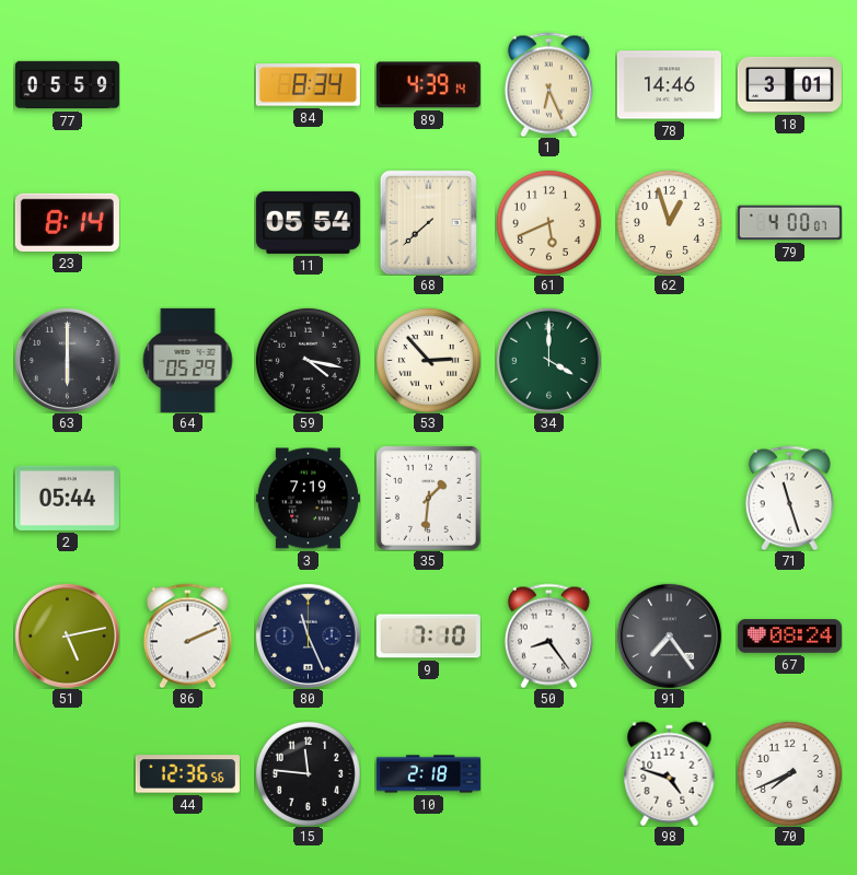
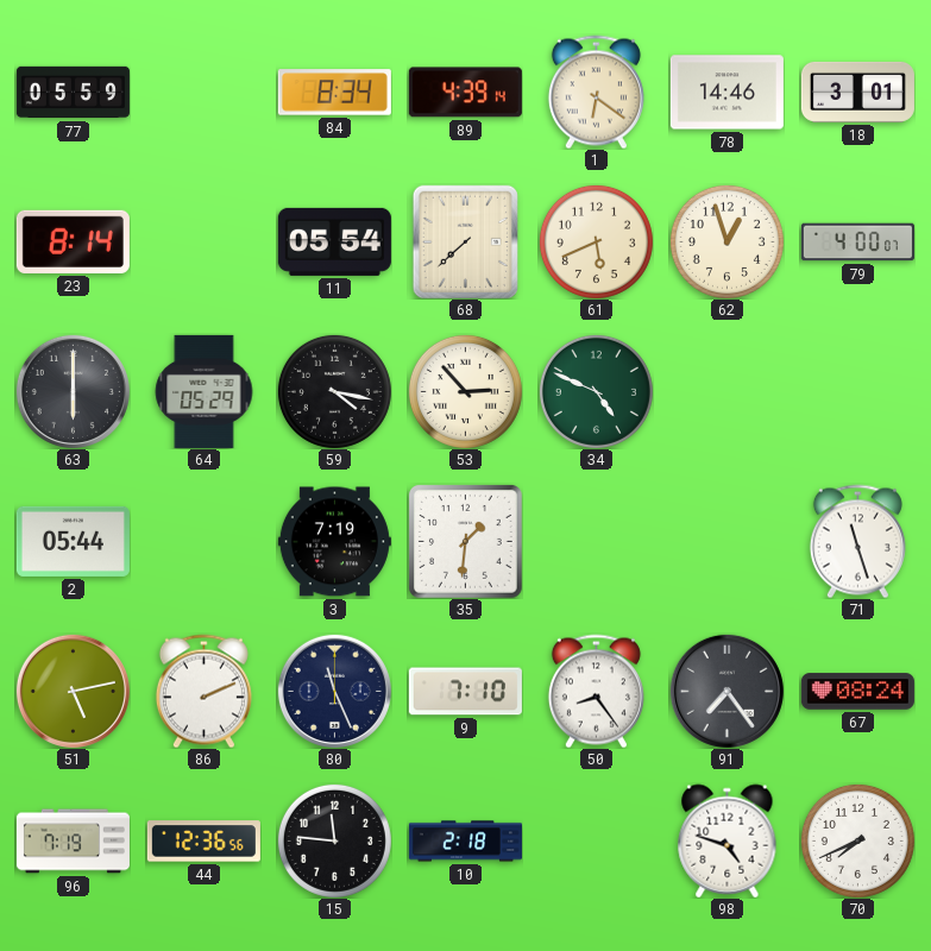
1: 6:26 -> 6:21 (596, 92)
34: 4:00 -> 4:49 (596, 391)
96: none -> 7:19 (73, 842)
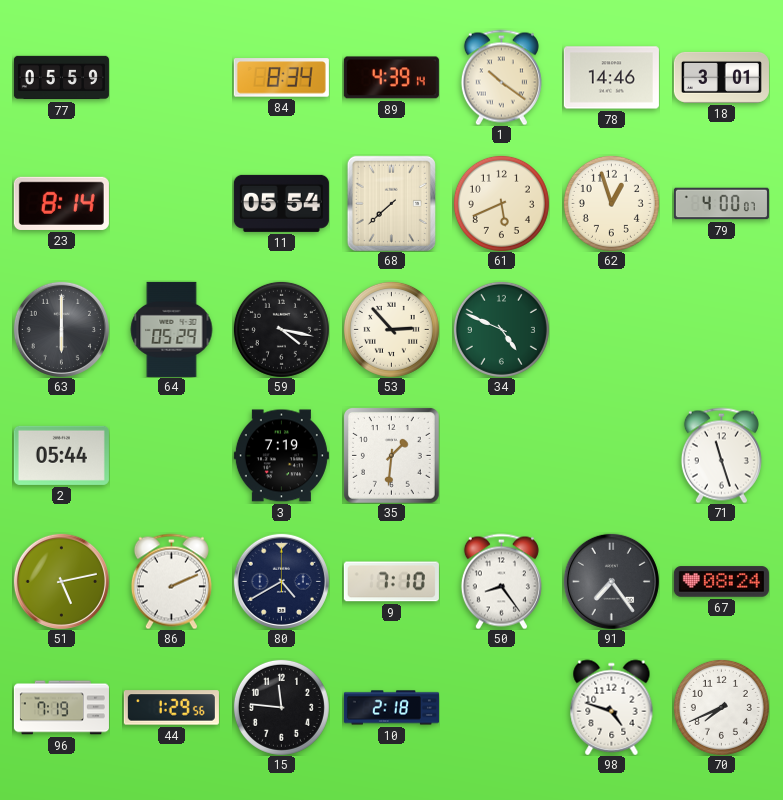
1: 6:21 -> 10:21 (501, 77)
80: 11:26 -> 4:40 (281, 581)
44: 12:36 -> 1:29 (171, 708)
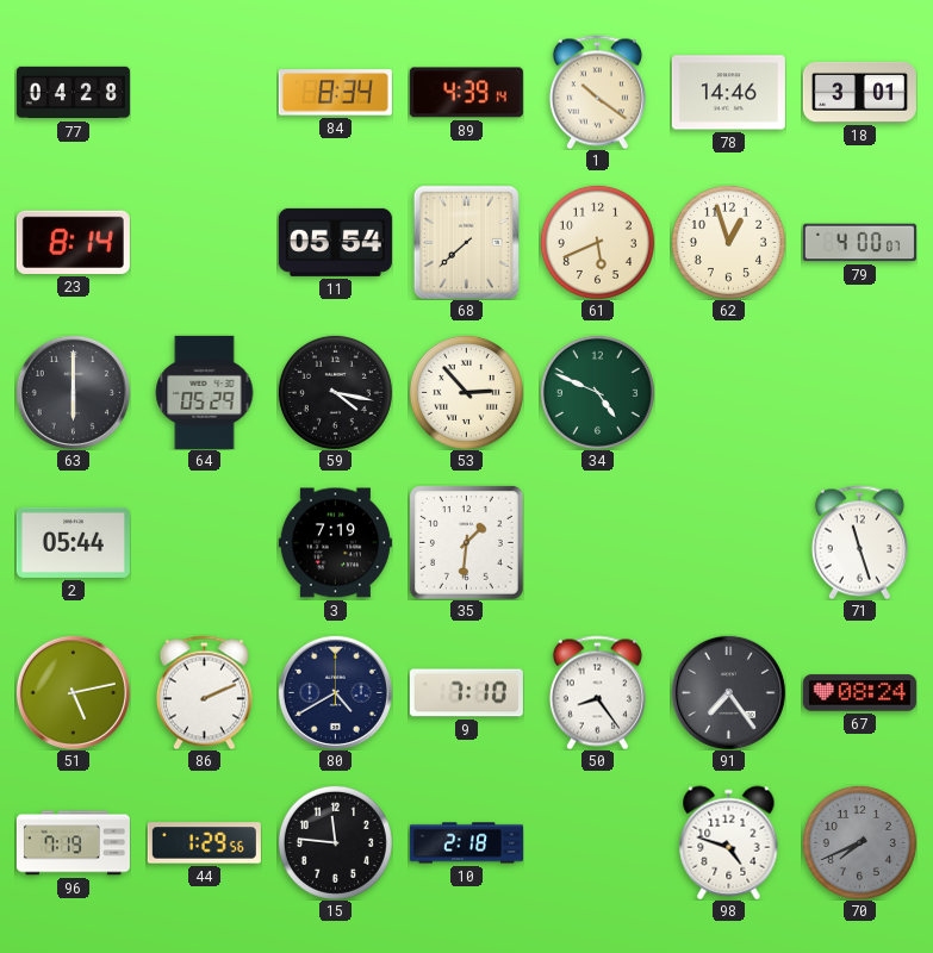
77: 05:59 -> 04:28 (73, 93)
70 dial: white -> grey (859, 842)
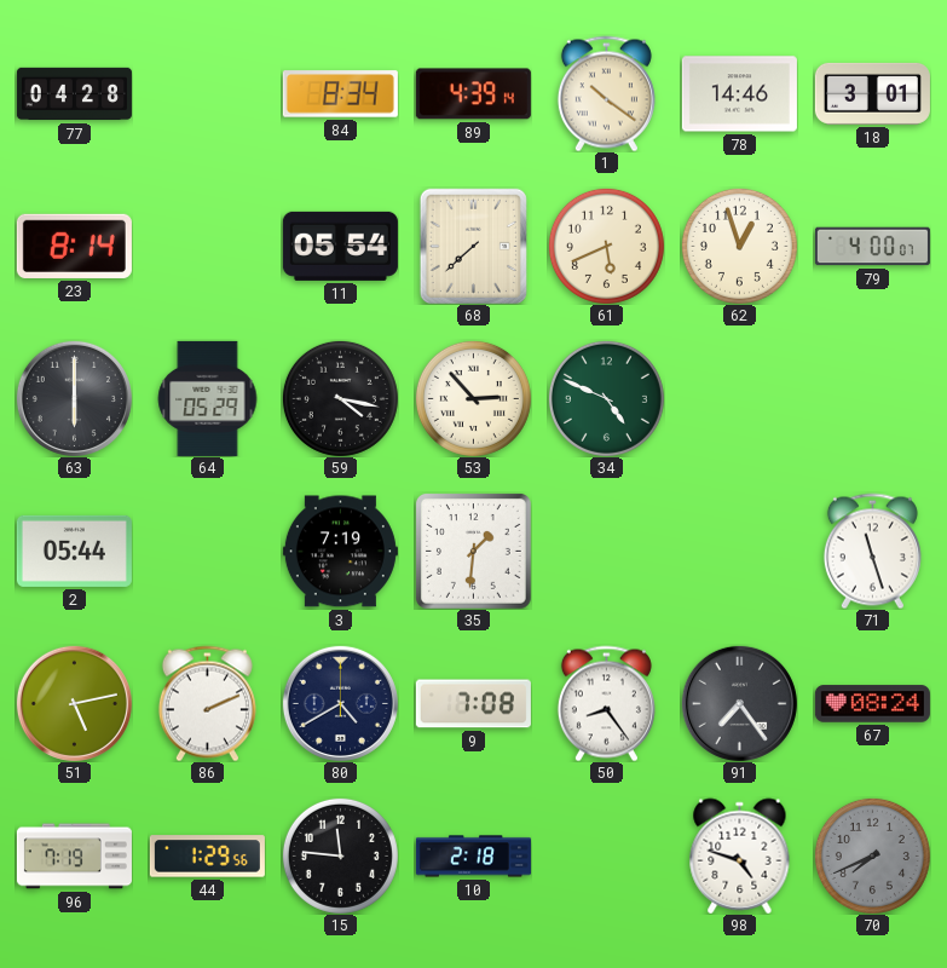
9: 7:10 -> 7:08 (473, 704)
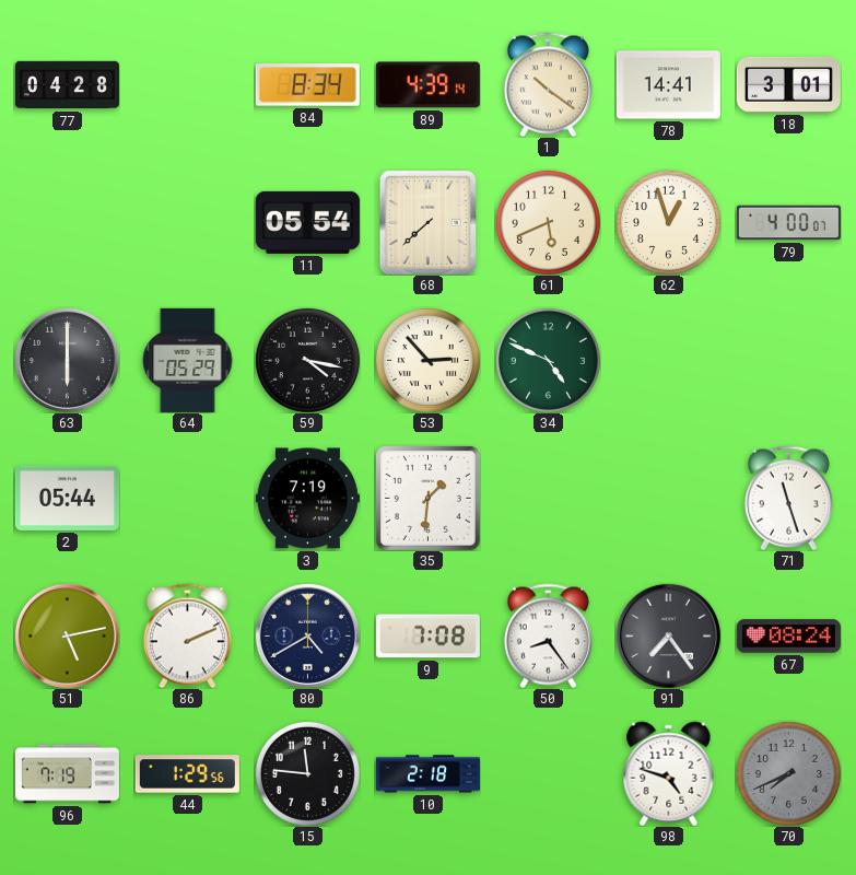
78: 14:46 -> 14:41 (668, 85)
23: 8:14 -> none (74, 246)
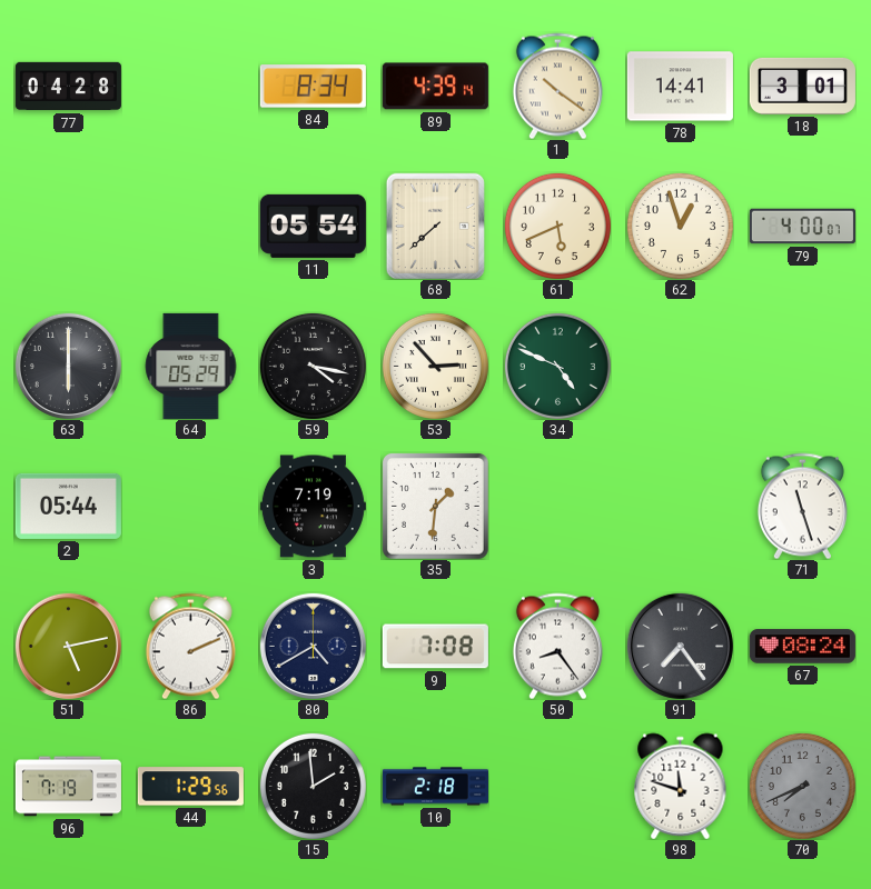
15: 11:46 -> 1:59 (313, 786)
98: 4:48 -> 11:48 (681, 786)
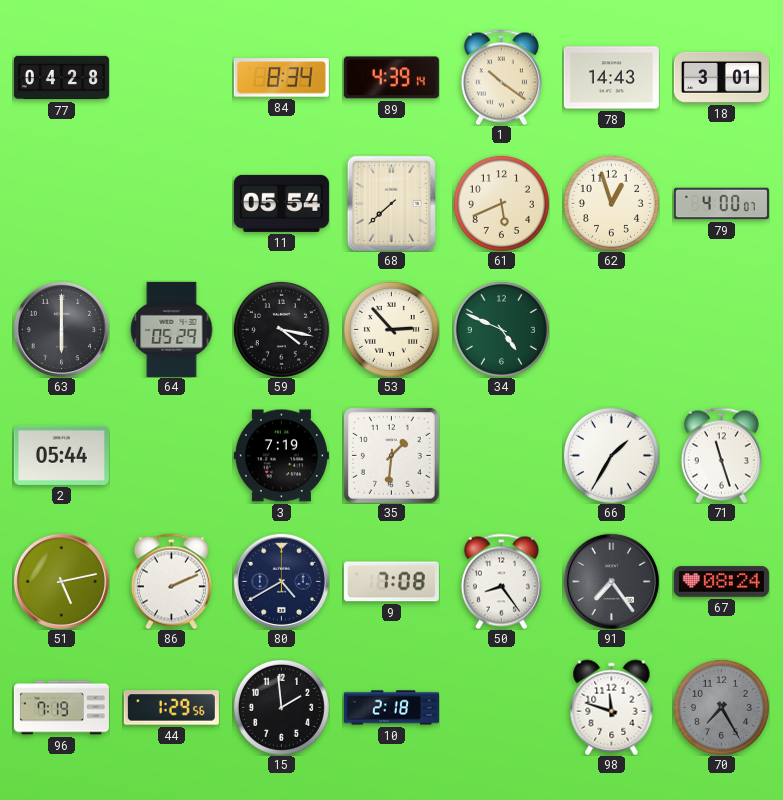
78: 14:41 -> 14:43 (611, 78)
66: none -> 1:35 (611, 455)
70: 7:41 -> 7:25 (721, 707)
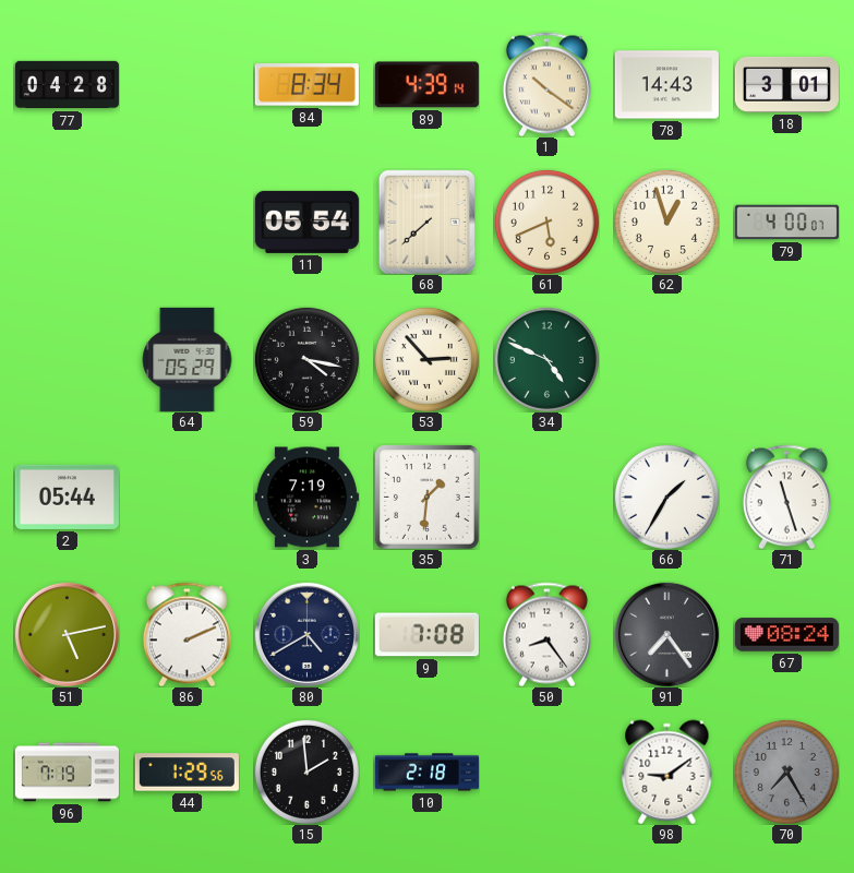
63: 6:00 -> none (61, 329)
98: 11:48 -> 9:09 (667, 772)
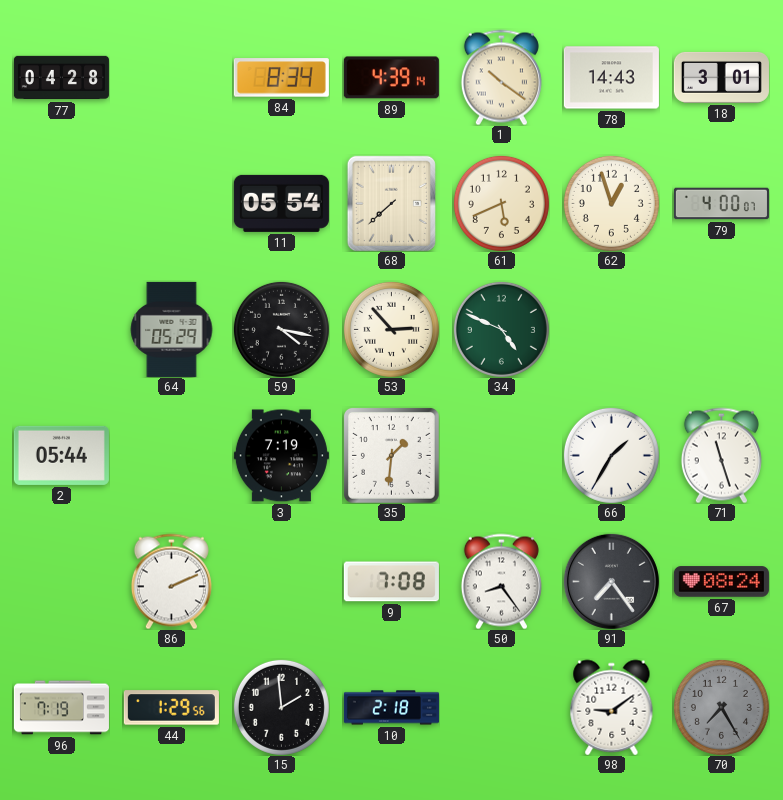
51: 5:13 -> none (67, 634)
80: 4:40 -> none (306, 634)
